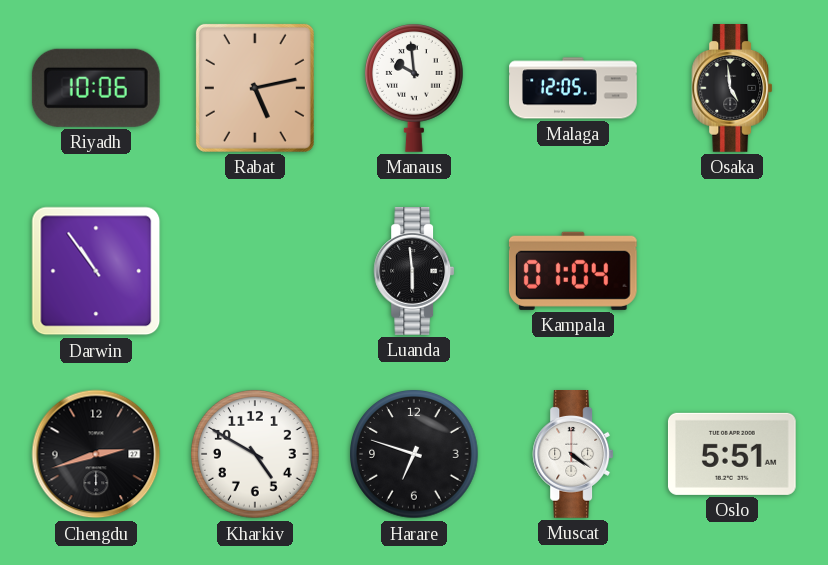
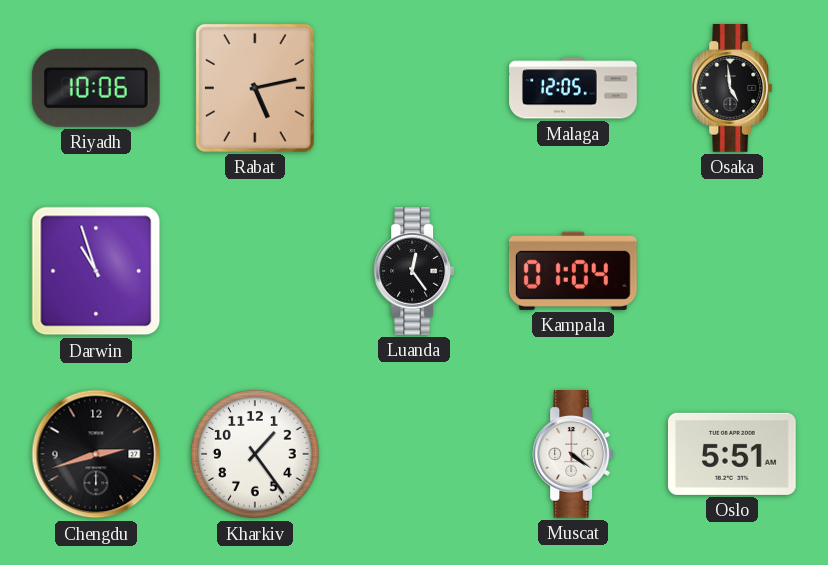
Manaus: 9:59 -> none (414, 88)
Darwin: 10:54 -> 10:57 (96, 271)
Luanda: 5:59 -> 12:24 (414, 272)
Kharkiv: 4:50 -> 1:24 (255, 454)
Harare: 6:48 -> none (414, 454)
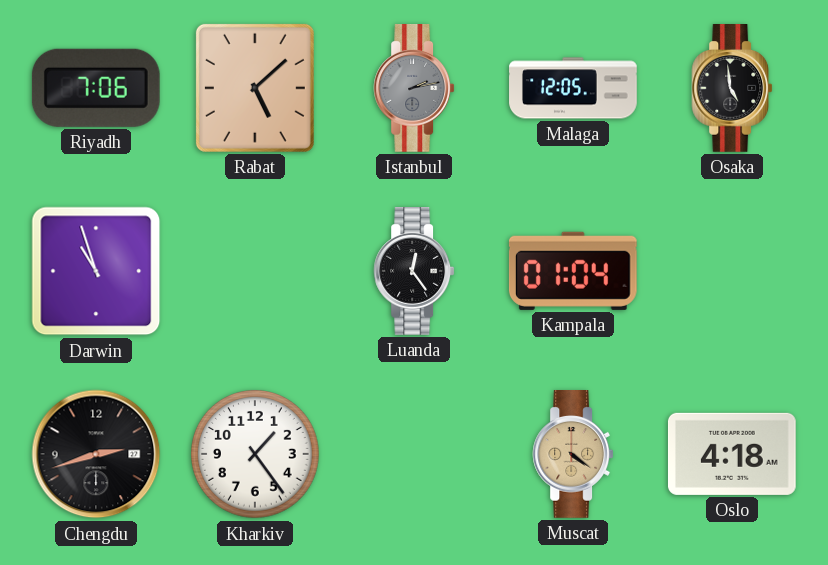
Riyadh: 10:06 -> 7:06 (96, 88)
Rabat: 5:13 -> 5:08 (255, 88)
Istanbul: none -> 2:13 (414, 89)
Muscat dial: white -> champagne (573, 455)
Oslo: 5:51 -> 4:18 (732, 454)
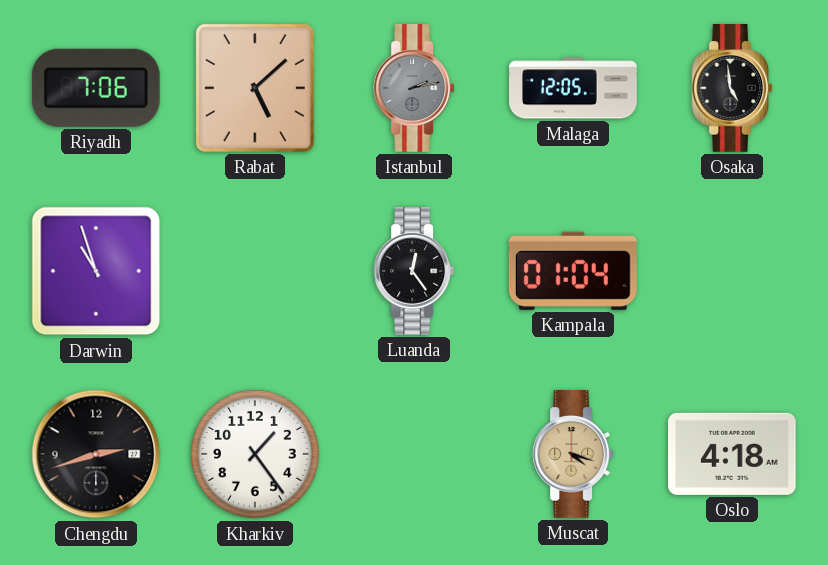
Muscat: 4:21 -> 4:18 (573, 455)
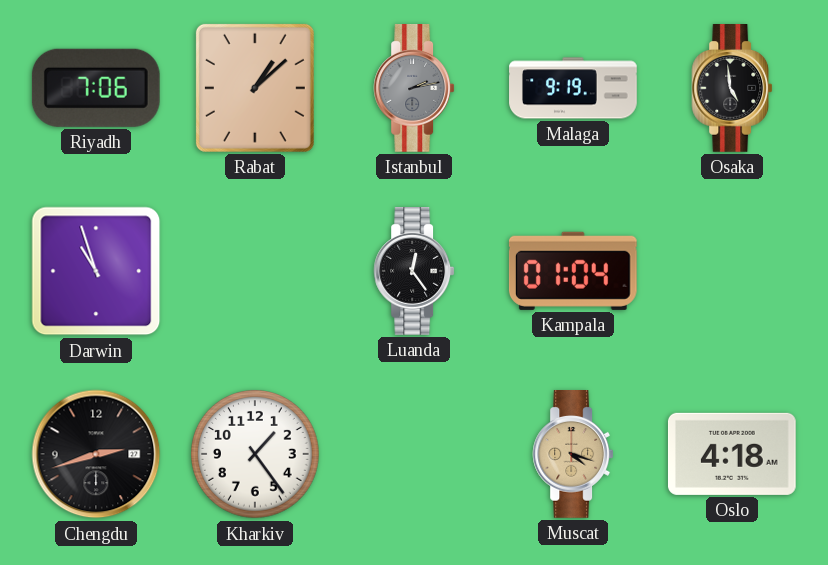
Rabat: 5:08 -> 1:08 (255, 88)
Malaga: 12:05 -> 9:19 (573, 88)
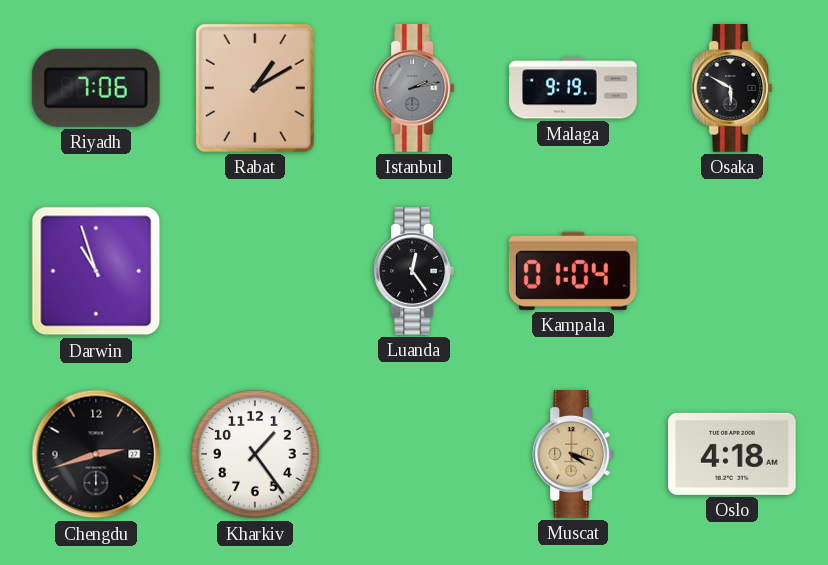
Rabat: 1:08 -> 1:10 (255, 88)
Osaka: 4:59 -> 5:50 (732, 89)
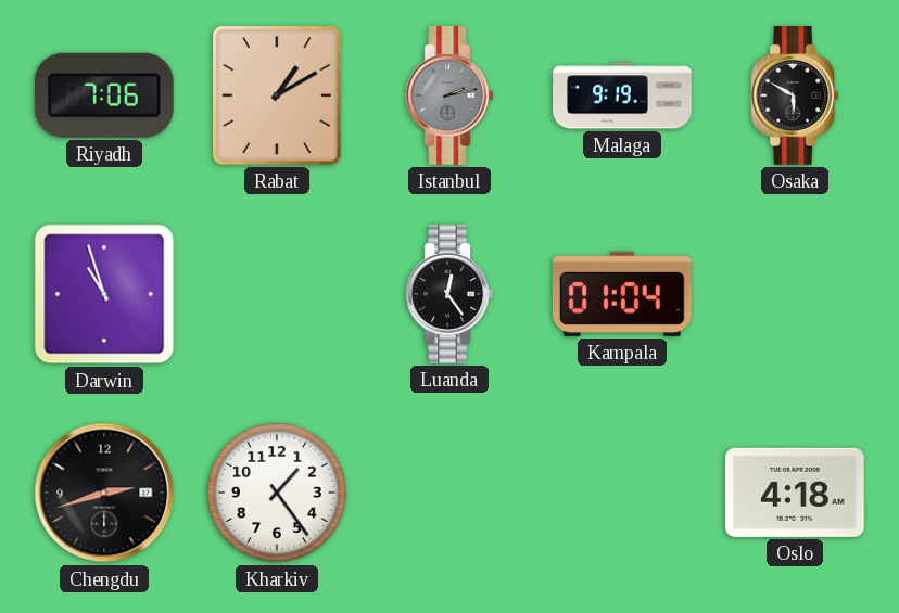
Muscat: 4:18 -> none (573, 455)
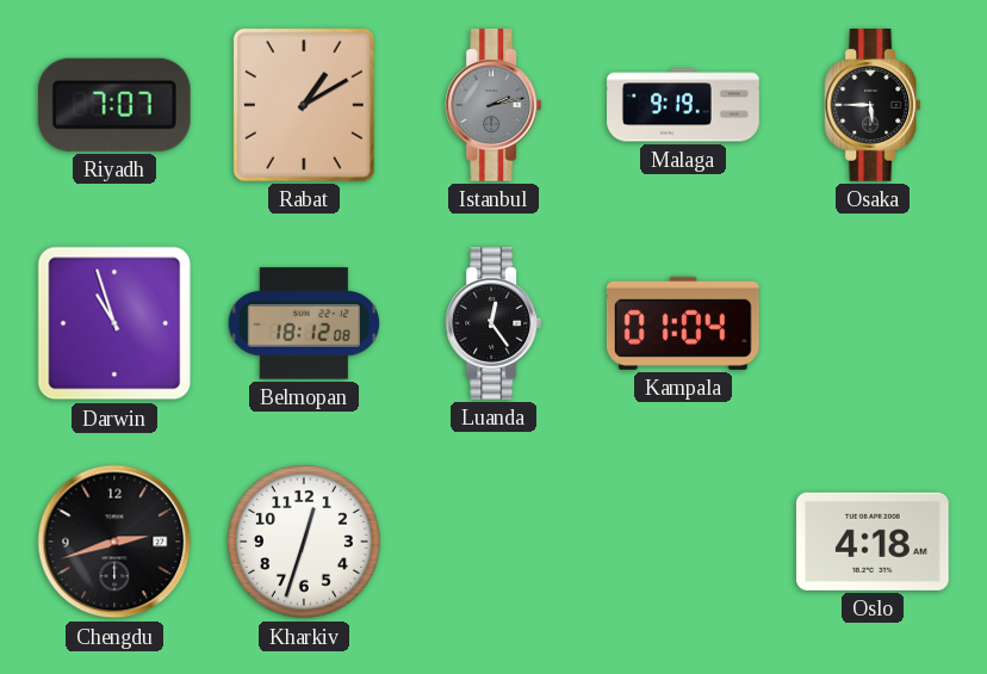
Riyadh: 7:06 -> 7:07 (114, 105)
Osaka: 5:50 -> 5:45 (873, 106)
Belmopan: none -> 18:12 (303, 323)
Kharkiv: 1:24 -> 12:33 (304, 542)
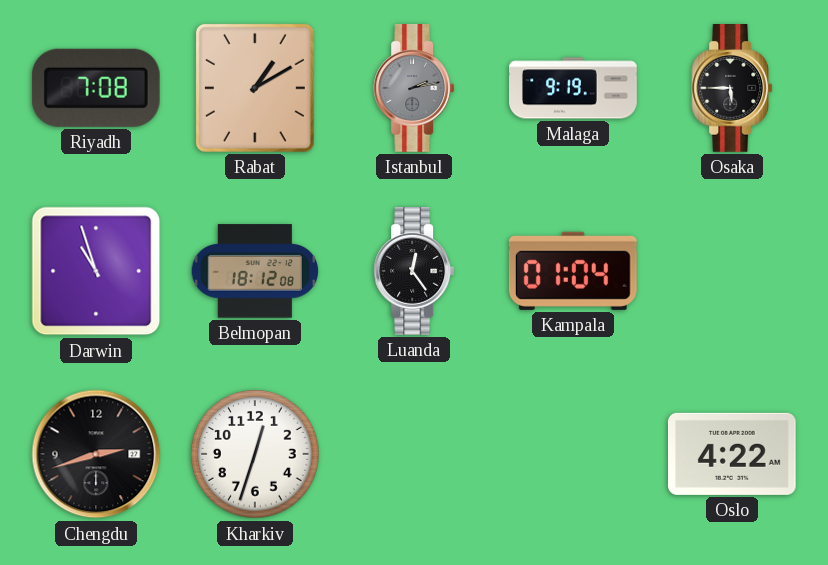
Riyadh: 7:07 -> 7:08 (96, 88)
Oslo: 4:18 -> 4:22 (732, 454)
